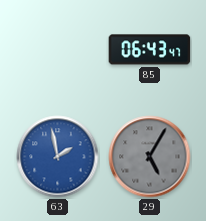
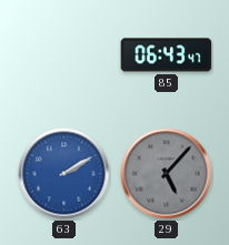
63: 1:58 -> 2:10 (64, 174)
29: 5:05 -> 5:07 (167, 174)
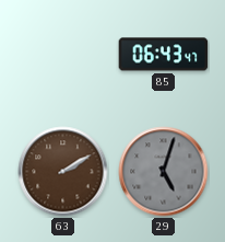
63 dial: blue -> brown (63, 172)
29: 5:07 -> 5:03 (164, 172)
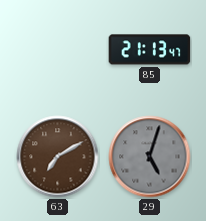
85: 06:43 -> 21:13 (150, 50)
63: 2:10 -> 7:10 (58, 157)
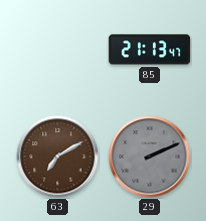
29: 5:03 -> 2:11 (150, 157)
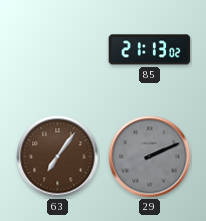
85: 21:13:47 -> 21:13:02 (150, 50)
63: 7:10 -> 7:06 (58, 157)
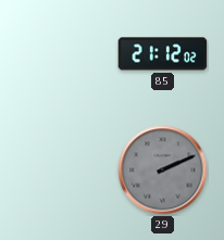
85: 21:13 -> 21:12 (163, 54)
63: 7:06 -> none (58, 157)
